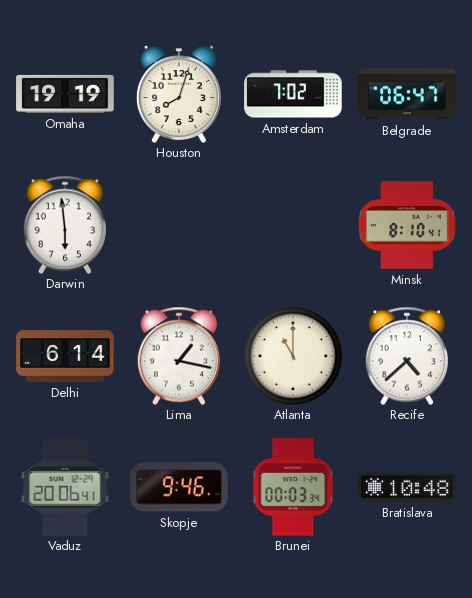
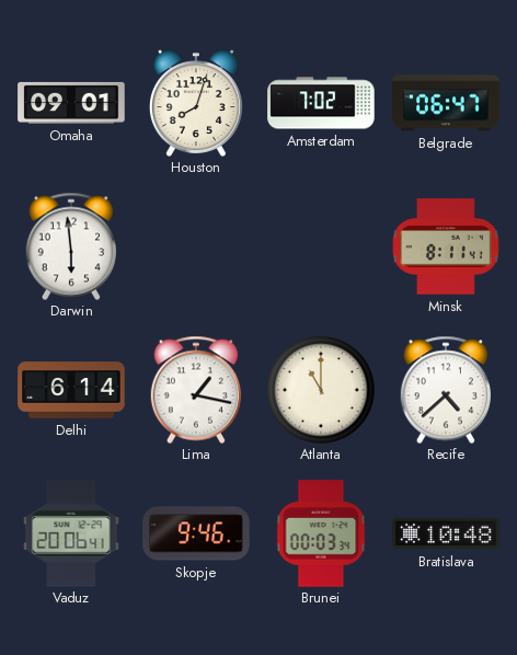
Omaha: 19:19 -> 09:01 (71, 103)
Minsk: 8:10 -> 8:11 (446, 246)
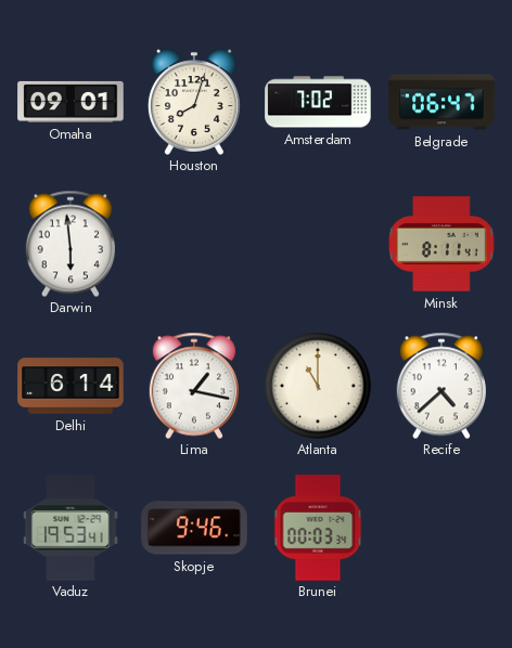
Vaduz: 20:06 -> 19:53 (71, 528)
Bratislava: 10:48 -> none (446, 533)
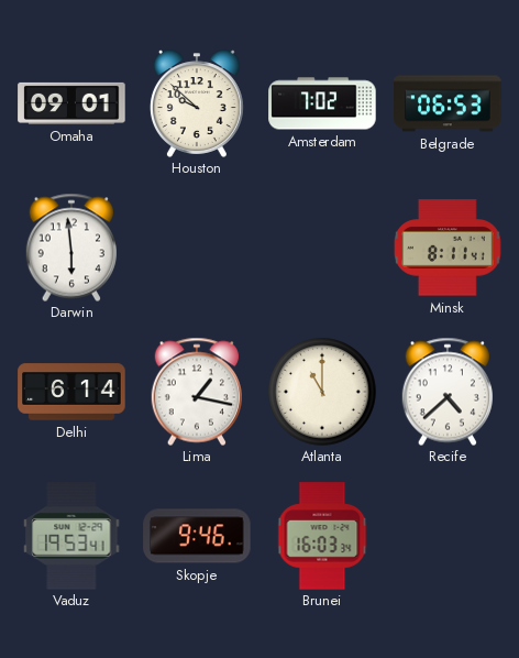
Houston: 8:03 -> 9:52 (197, 103)
Belgrade: 06:47 -> 06:53 (448, 103)
Brunei: 00:03 -> 16:03 (322, 536)
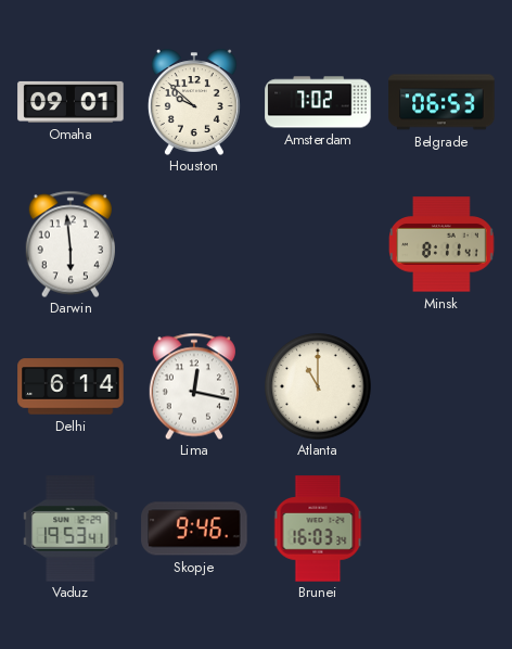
Lima: 1:17 -> 12:17 (193, 386)
Recife: 4:38 -> none (446, 392)
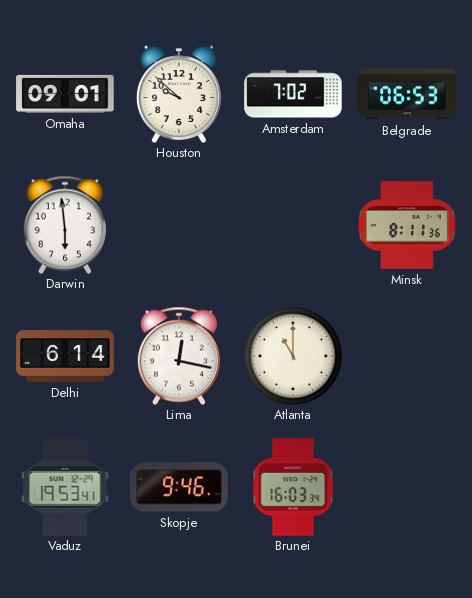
Minsk: 8:11:41 -> 8:11:36 (407, 225)
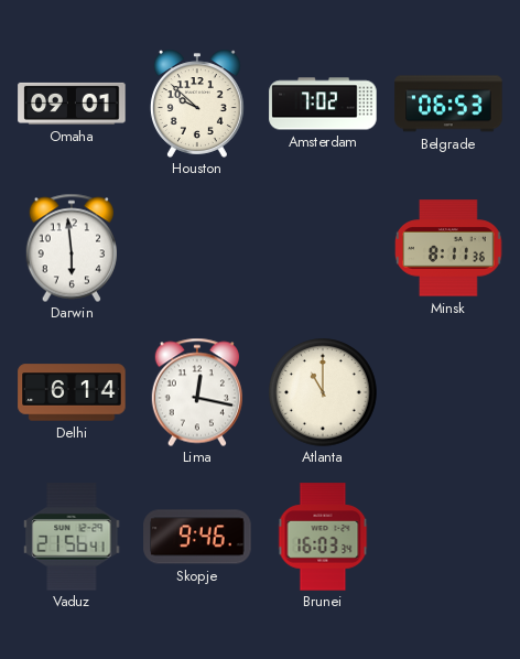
Vaduz: 19:53 -> 21:56 (72, 537)
